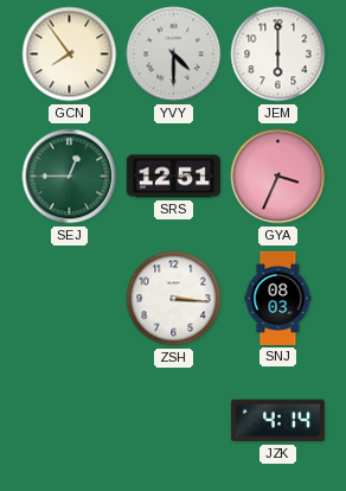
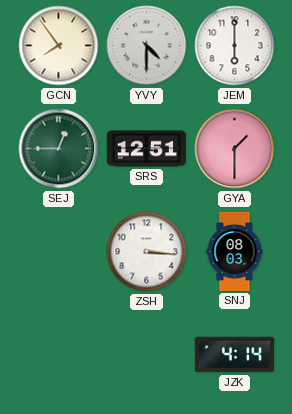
GYA: 3:34 -> 1:30 (235, 149)
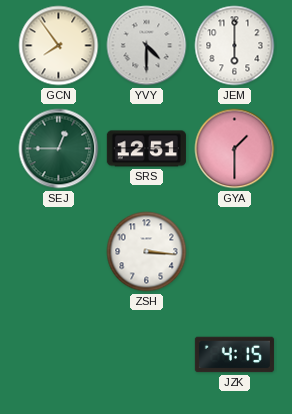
SNJ: 08:03 -> none (235, 251)
JZK: 4:14 -> 4:15 (234, 355)
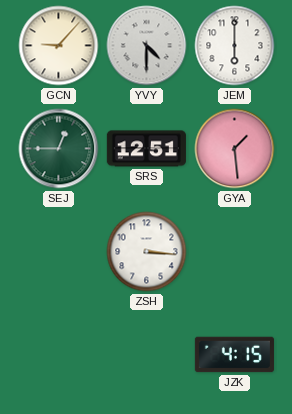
GCN: 7:54 -> 9:07 (59, 46)
GYA: 1:30 -> 1:29 (235, 149)
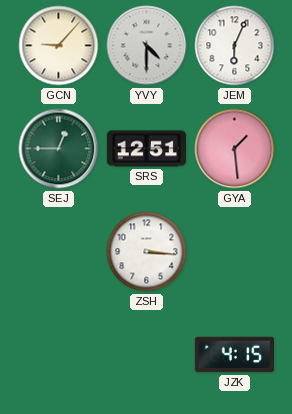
JEM: 6:00 -> 6:04 (235, 46)
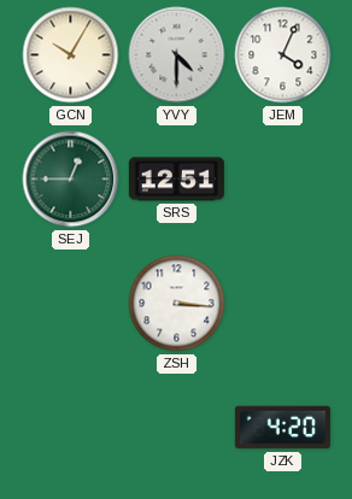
GCN: 9:07 -> 10:05 (71, 55)
JEM: 6:04 -> 4:04 (283, 55)
GYA: 1:29 -> none (235, 149)
JZK: 4:15 -> 4:20 (282, 428)
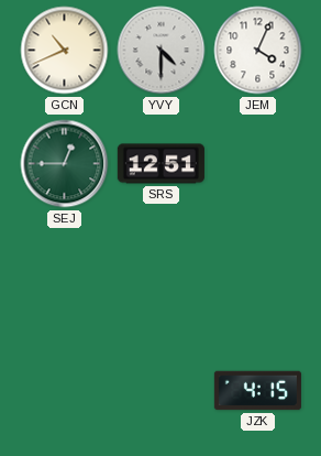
GCN: 10:05 -> 10:41 (65, 51)
ZSH: 3:16 -> none (177, 304)
JZK: 4:20 -> 4:15 (257, 391)
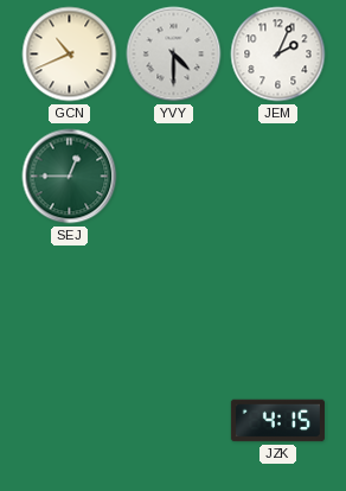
JEM: 4:04 -> 2:04 (278, 55)
SRS: 12:51 -> none (160, 164)
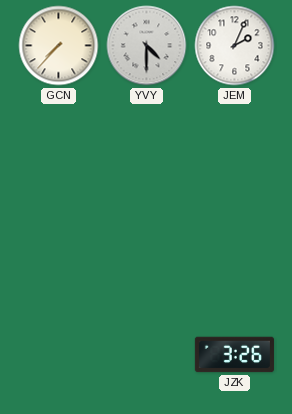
GCN: 10:41 -> 7:37 (59, 46)
SEJ: 12:45 -> none (70, 177)
JZK: 4:15 -> 3:26 (234, 355)
